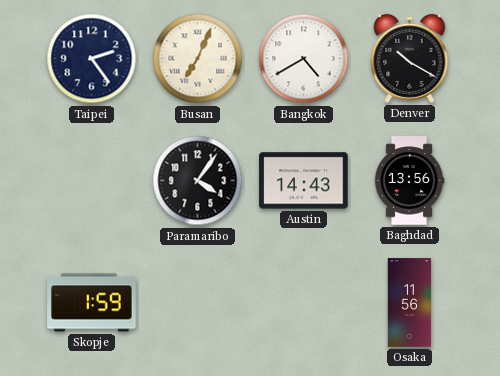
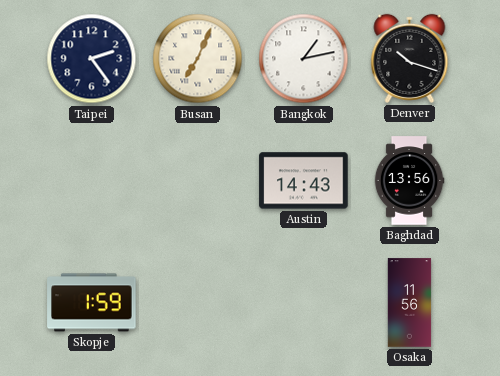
Bangkok: 4:40 -> 1:13 (304, 59)
Denver: 10:20 -> 10:18 (410, 58)
Paramaribo: 4:06 -> none (198, 181)
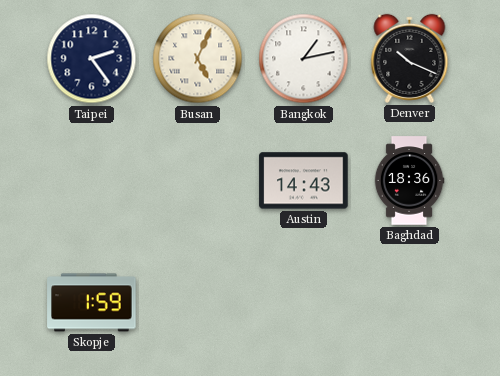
Busan: 7:04 -> 5:04 (198, 59)
Denver: 10:18 -> 10:19 (410, 58)
Baghdad: 13:56 -> 18:36 (409, 181)
Osaka: 11:56 -> none (410, 303)
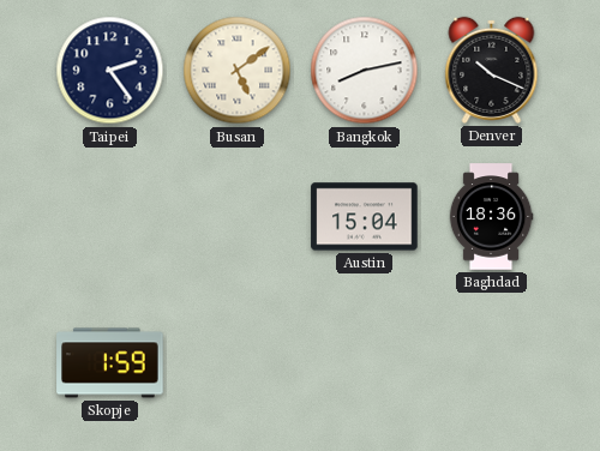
Busan: 5:04 -> 5:09 (238, 71)
Bangkok: 1:13 -> 8:13 (365, 71)
Austin: 14:43 -> 15:04 (365, 217)
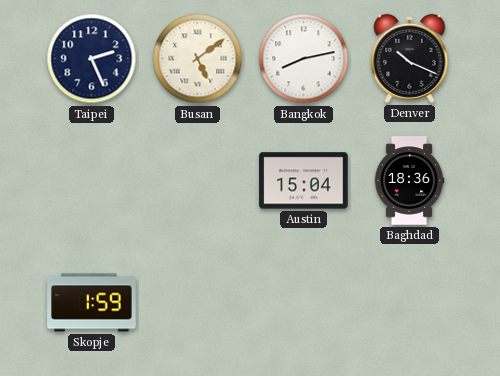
Taipei: 2:24 -> 2:26 (92, 59)
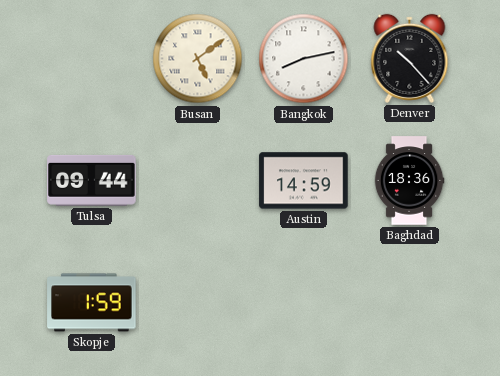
Taipei: 2:26 -> none (92, 59)
Denver: 10:19 -> 10:23 (410, 58)
Tulsa: none -> 09:44 (92, 180)
Austin: 15:04 -> 14:59 (304, 181)
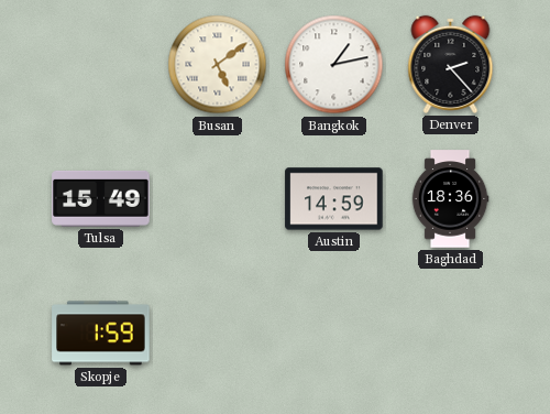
Bangkok: 8:13 -> 1:13 (334, 65)
Denver: 10:23 -> 2:23 (451, 64)
Tulsa: 09:44 -> 15:49 (101, 198)
